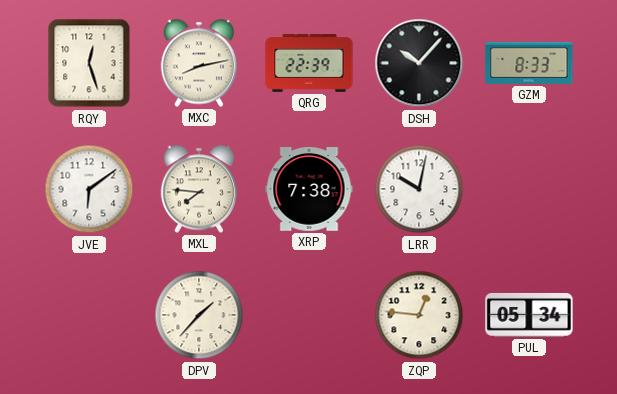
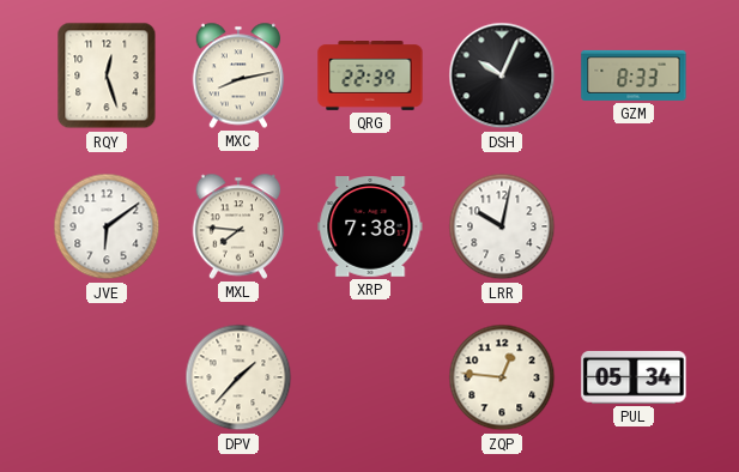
DSH: 10:07 -> 10:04 (502, 75)
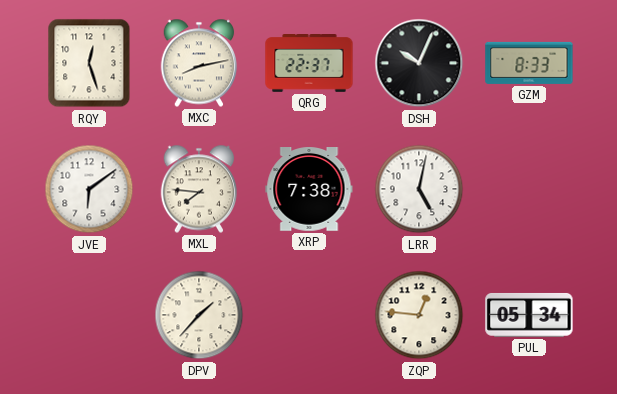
QRG: 22:39 -> 22:37 (309, 64)
LRR: 10:02 -> 5:02 (419, 189)
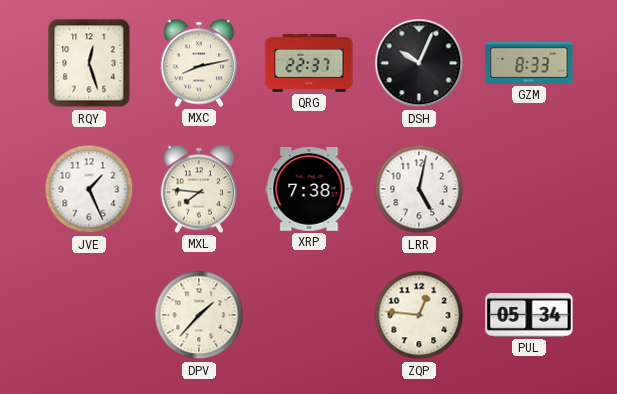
JVE: 6:09 -> 1:26 (89, 189)
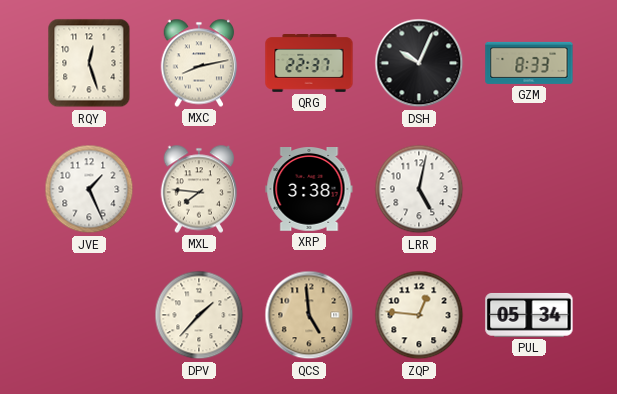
XRP: 7:38 -> 3:38 (309, 190)
QCS: none -> 4:59 (309, 315)
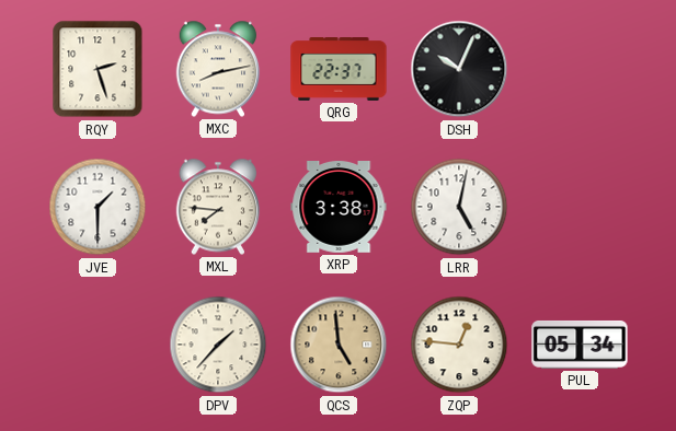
RQY: 12:27 -> 2:27 (98, 69)
GZM: 8:33 -> none (529, 63)
JVE: 1:26 -> 1:30 (98, 207)
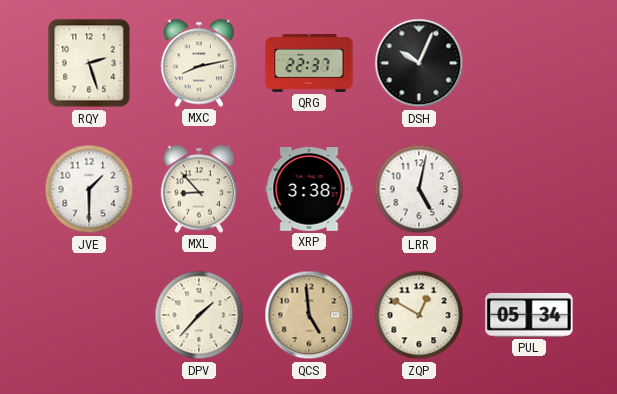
MXL: 7:46 -> 8:53 (199, 189)
ZQP: 12:46 -> 12:50 (419, 315)
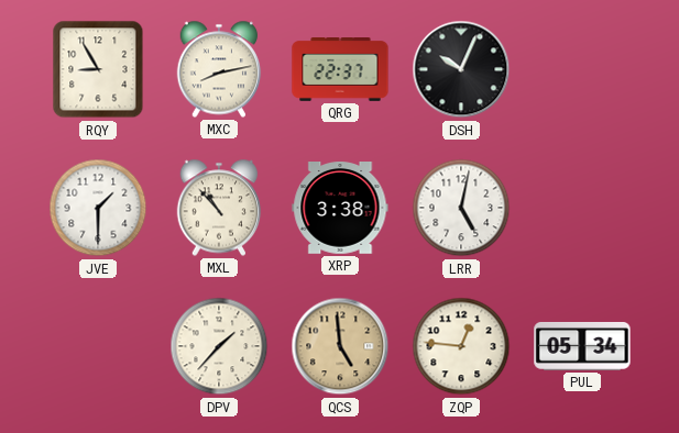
RQY: 2:27 -> 8:55 (98, 69)
MXL: 8:53 -> 10:53 (219, 208)
ZQP: 12:50 -> 12:46 (461, 346)
